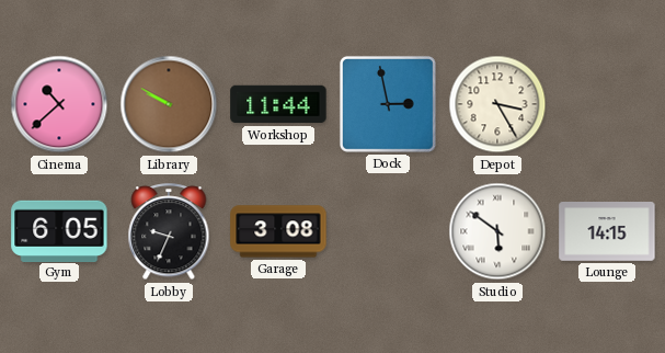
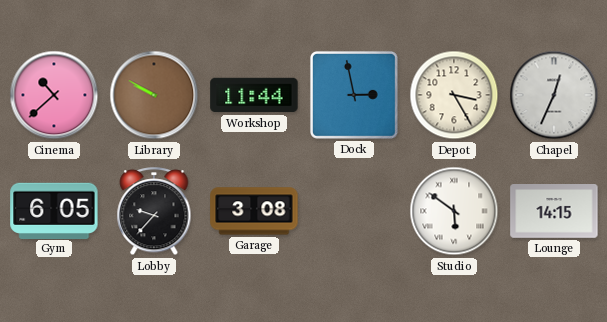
Chapel: none -> 12:34 (554, 95)
Lobby: 9:34 -> 9:37 (154, 212)
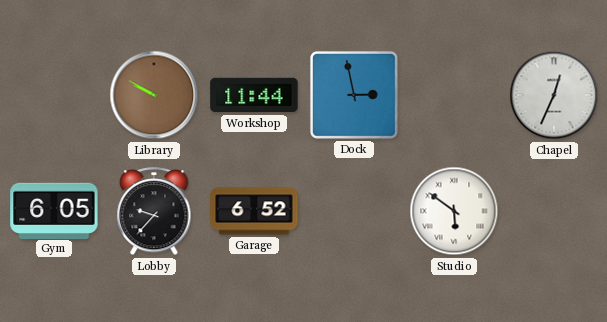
Cinema: 10:38 -> none (54, 95)
Depot: 3:25 -> none (454, 95)
Garage: 3:08 -> 6:52 (254, 211)
Lounge: 14:15 -> none (554, 211)
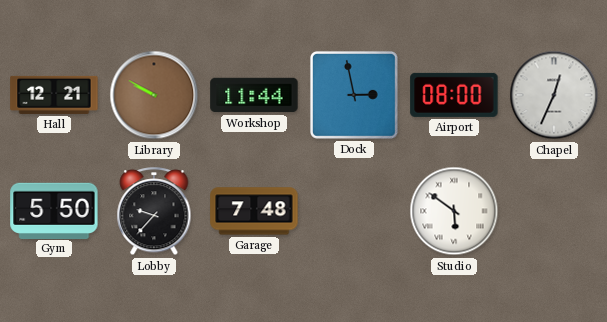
Hall: none -> 12:21 (54, 95)
Airport: none -> 08:00 (454, 95)
Gym: 6:05 -> 5:50 (54, 210)
Garage: 6:52 -> 7:48 (254, 211)
